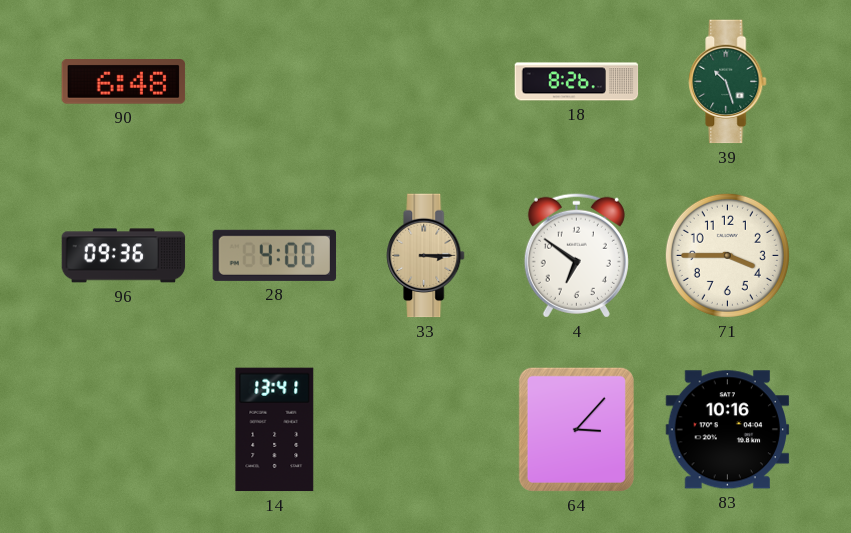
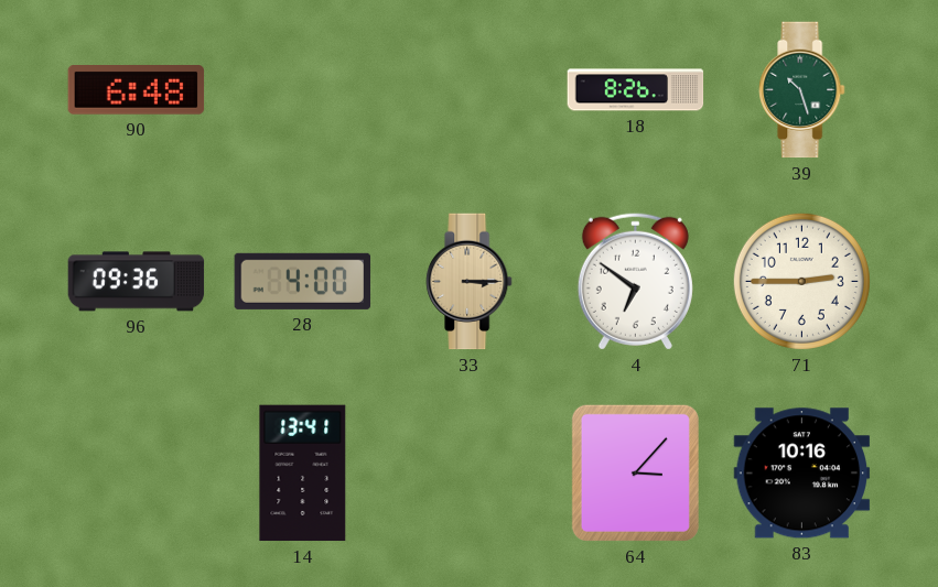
71: 3:45 -> 2:45 (801, 281)
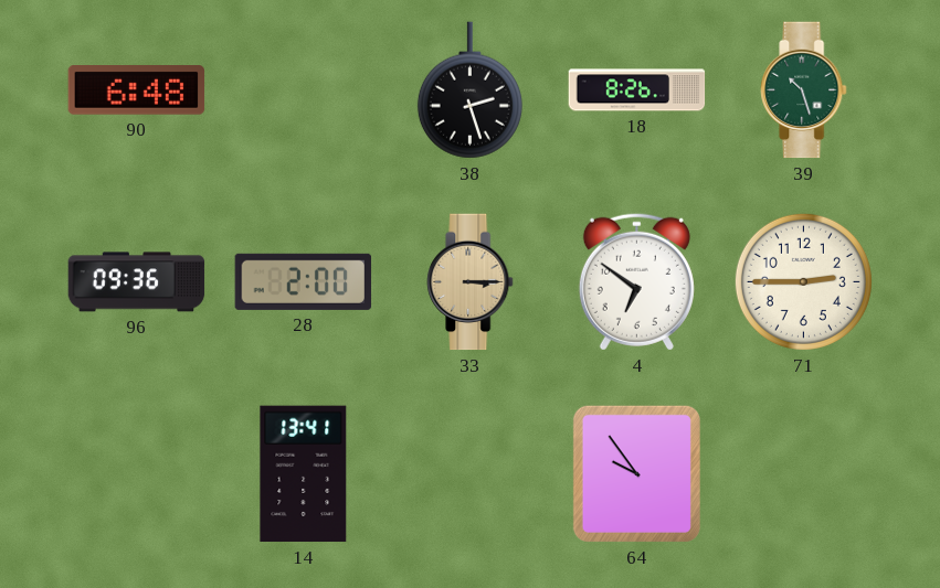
38: none -> 2:27 (469, 90)
28: 4:00 -> 2:00 (304, 281)
64: 3:07 -> 9:54 (636, 473)
83: 10:16 -> none (802, 474)
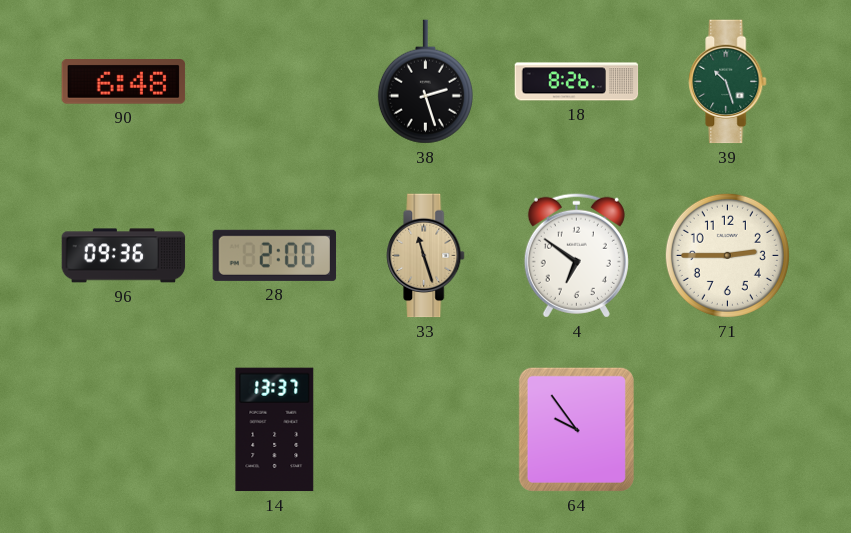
33: 3:15 -> 11:27 (426, 256)
14: 13:41 -> 13:37 (275, 430)
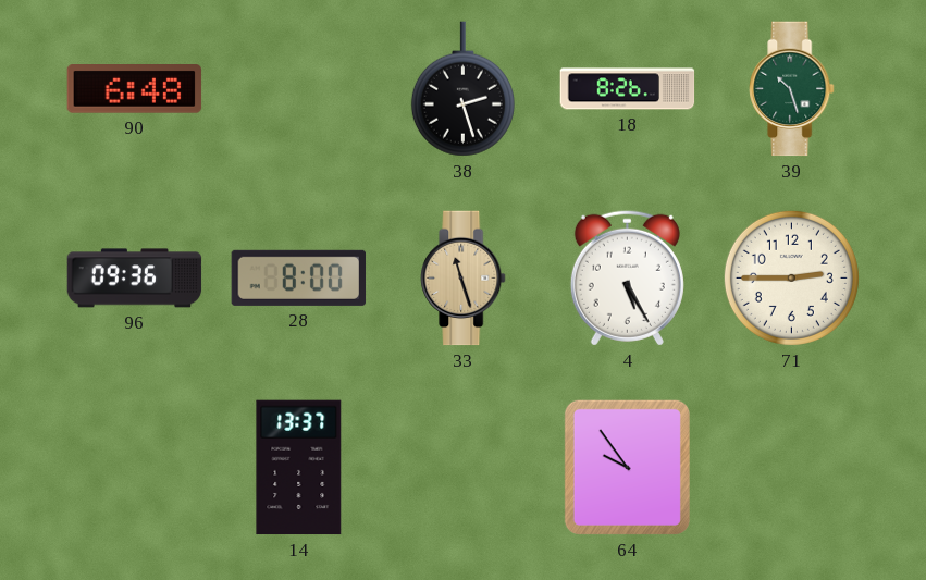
28: 2:00 -> 8:00 (299, 277)
4: 6:51 -> 5:25 (627, 277)
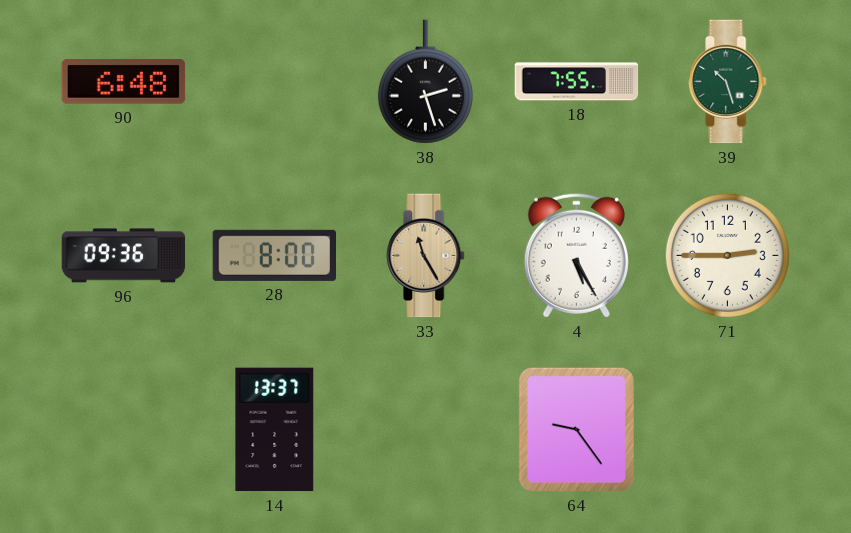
18: 8:26 -> 7:55 (577, 82)
33: 11:27 -> 11:25 (426, 256)
64: 9:54 -> 9:24 (576, 429)
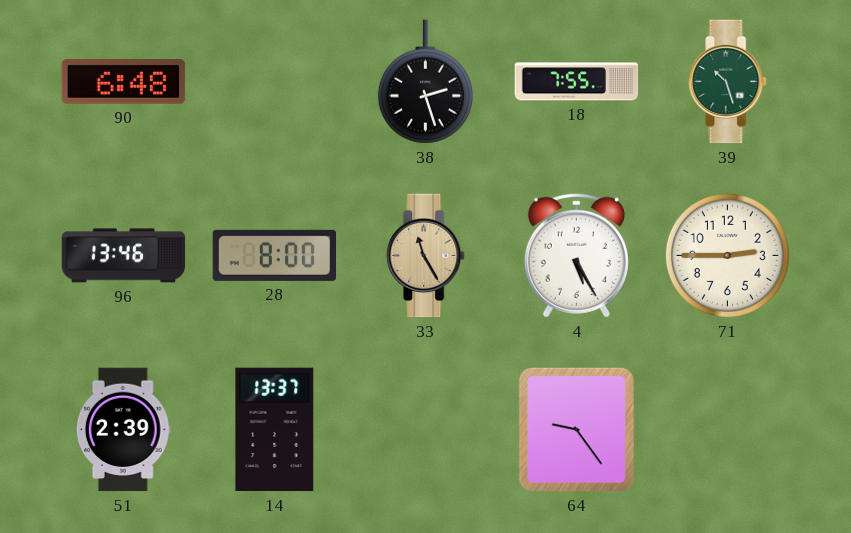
96: 09:36 -> 13:46 (124, 256)
51: none -> 2:39 (123, 430)
